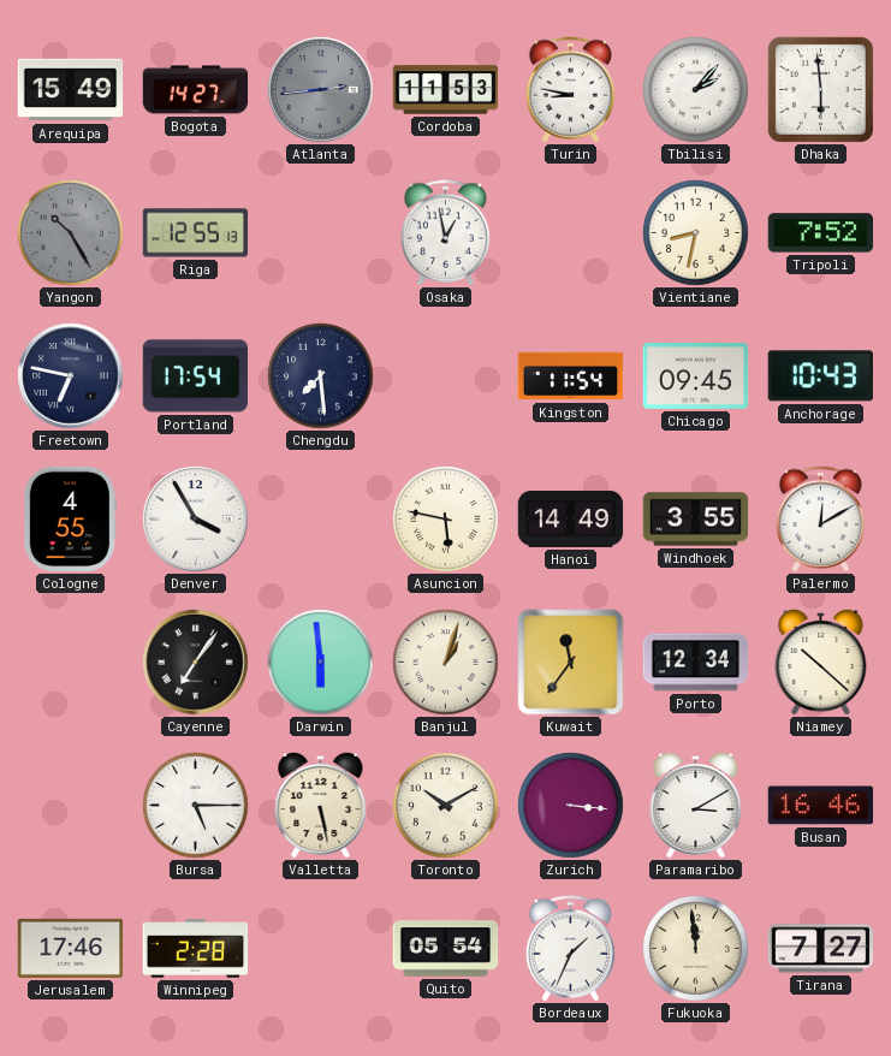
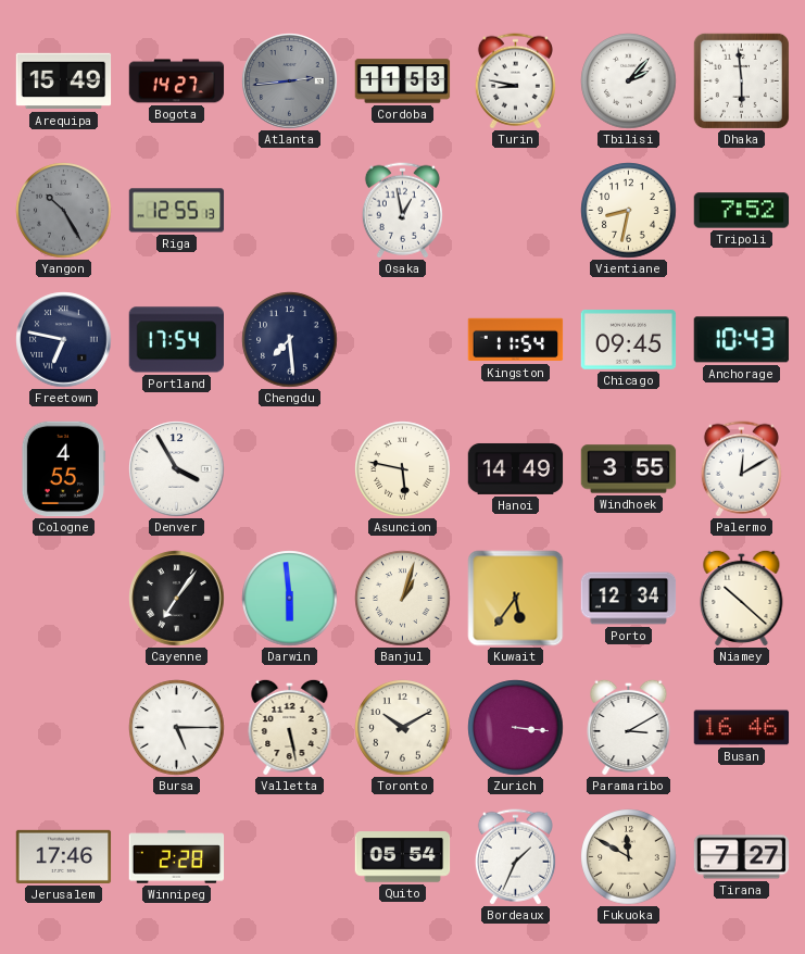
Kuwait: 11:36 -> 5:36 (516, 599)
Fukuoka: 11:59 -> 11:50 (629, 857)
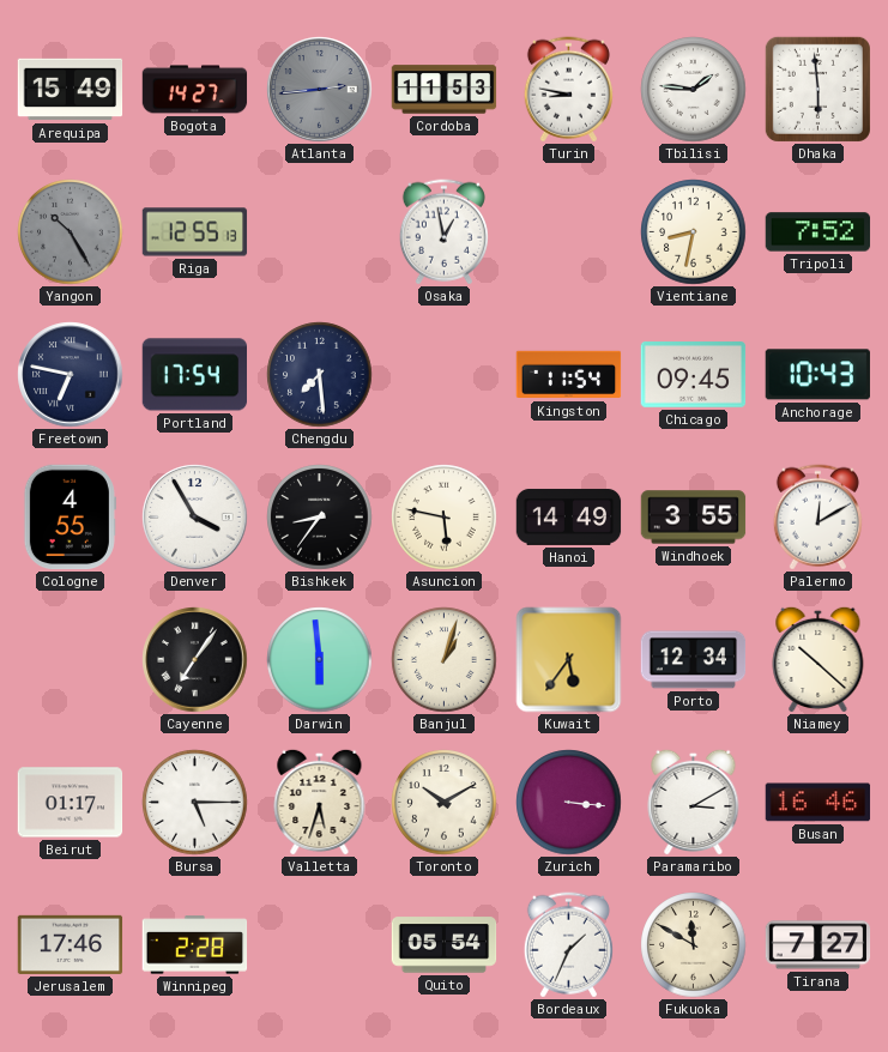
Tbilisi: 2:07 -> 1:46 (694, 90)
Bishkek: none -> 8:36 (320, 518)
Beirut: none -> 01:17 (71, 803)
Valletta: 5:28 -> 5:33 (320, 802)
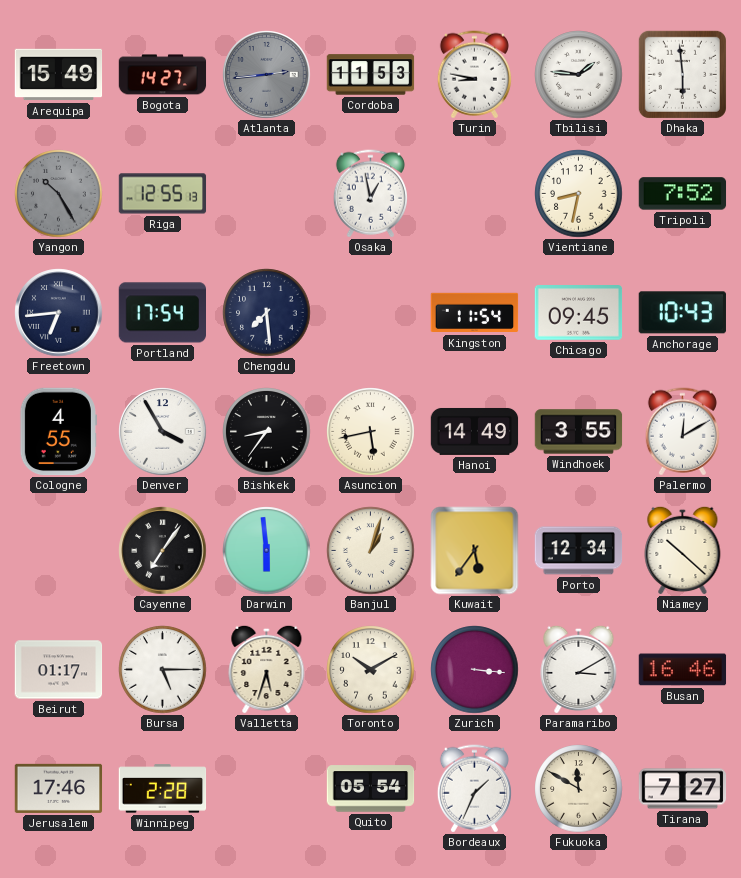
Freetown: 6:47 -> 6:44 (59, 313)
Asuncion: 5:47 -> 5:43 (371, 432)
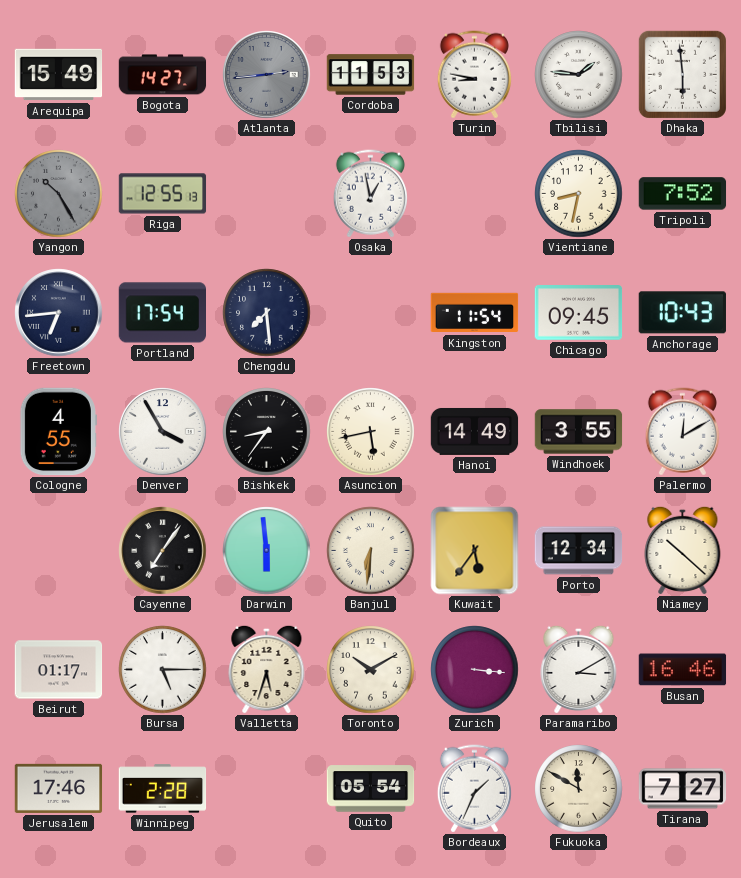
Banjul: 1:03 -> 6:31 (371, 551)
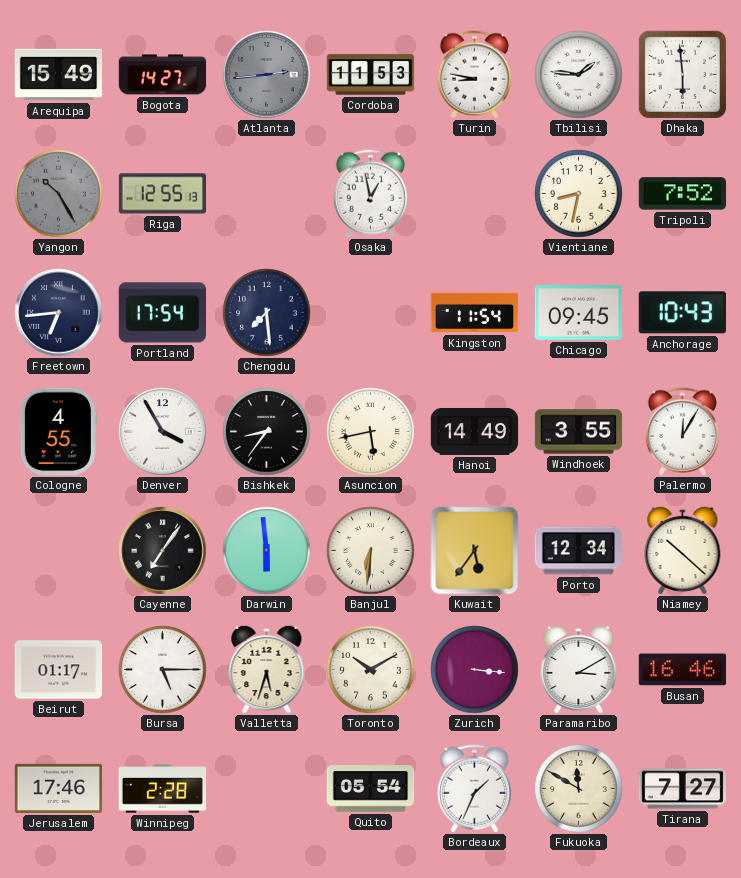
Palermo: 12:10 -> 12:05 (682, 432)
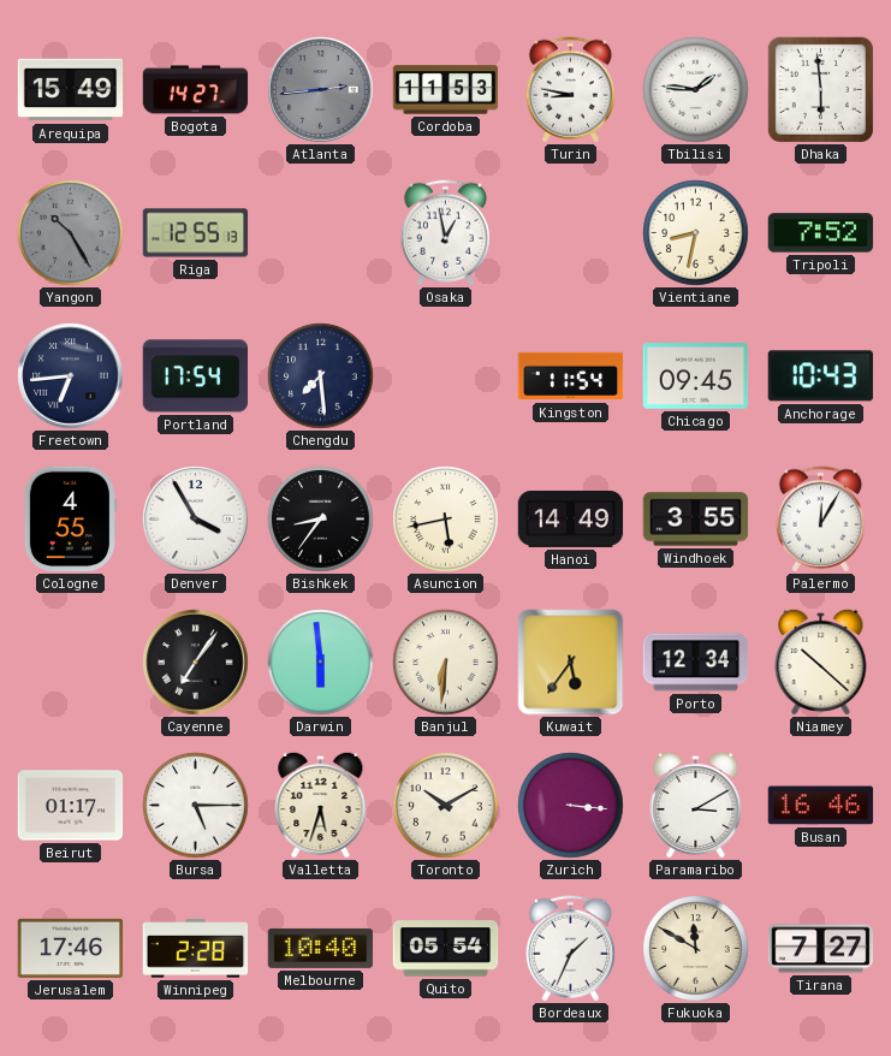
Melbourne: none -> 10:40 (321, 948)
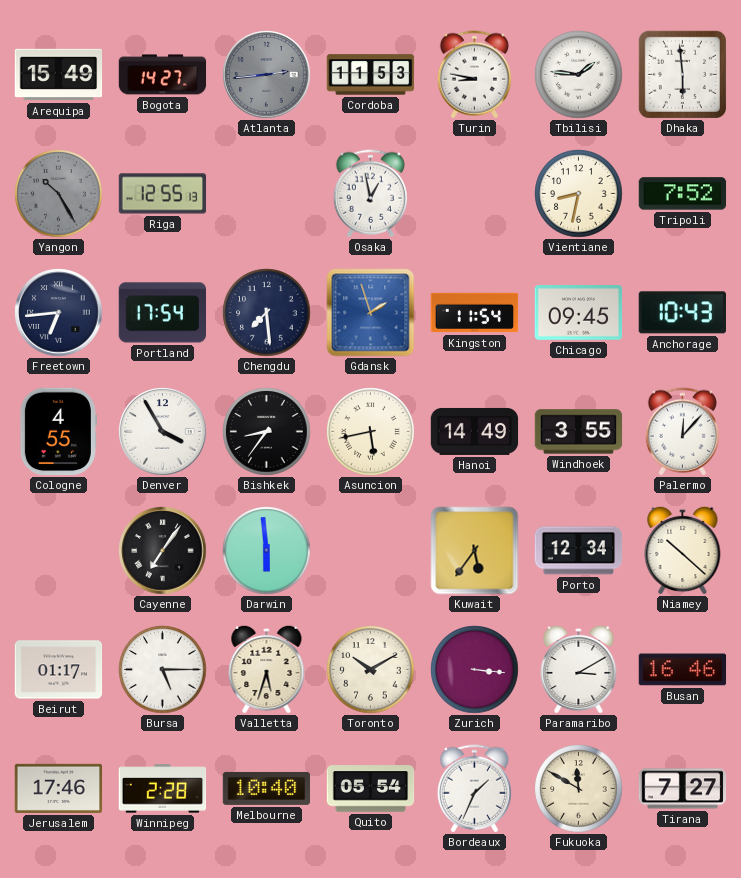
Gdansk: none -> 1:57 (371, 313)
Palermo: 12:05 -> 12:07 (682, 432)
Banjul: 6:31 -> none (446, 663)
